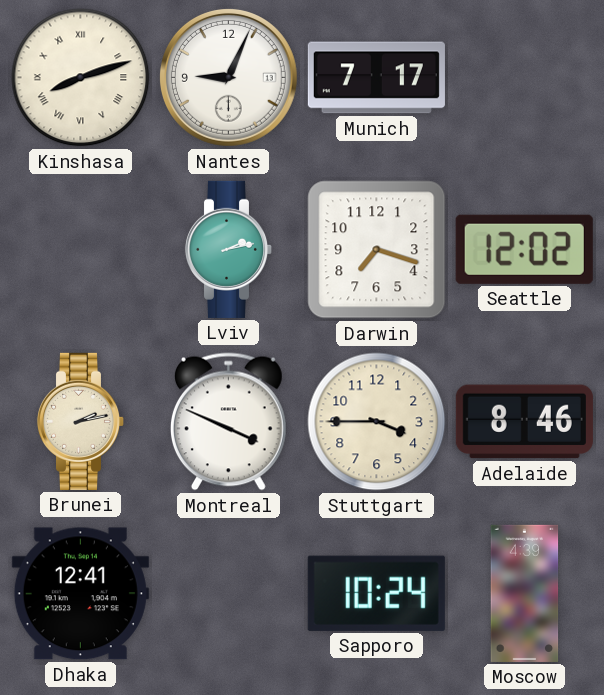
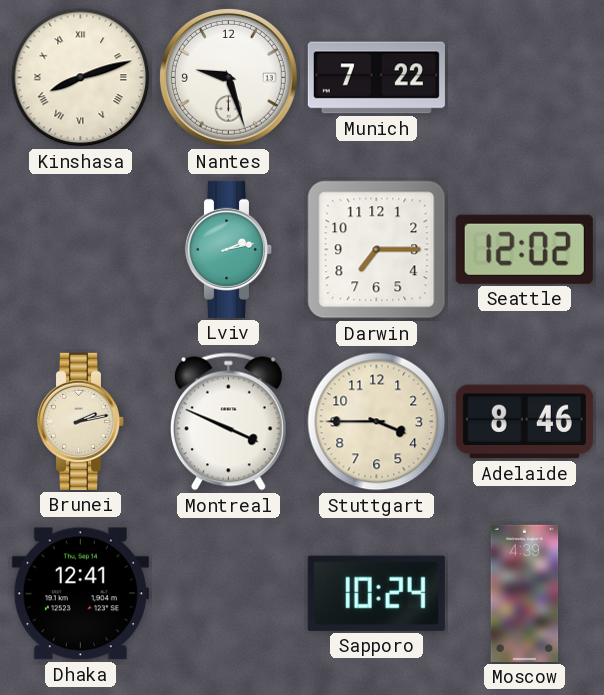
Nantes: 9:04 -> 9:27 (228, 77)
Munich: 7:17 -> 7:22 (376, 78)
Darwin: 7:18 -> 7:15 (377, 250)
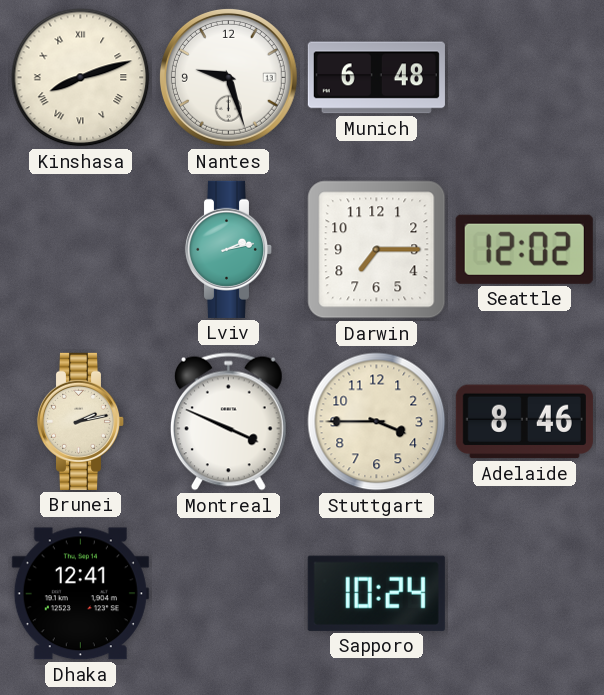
Munich: 7:22 -> 6:48 (376, 78)
Moscow: 4:39 -> none (525, 593)
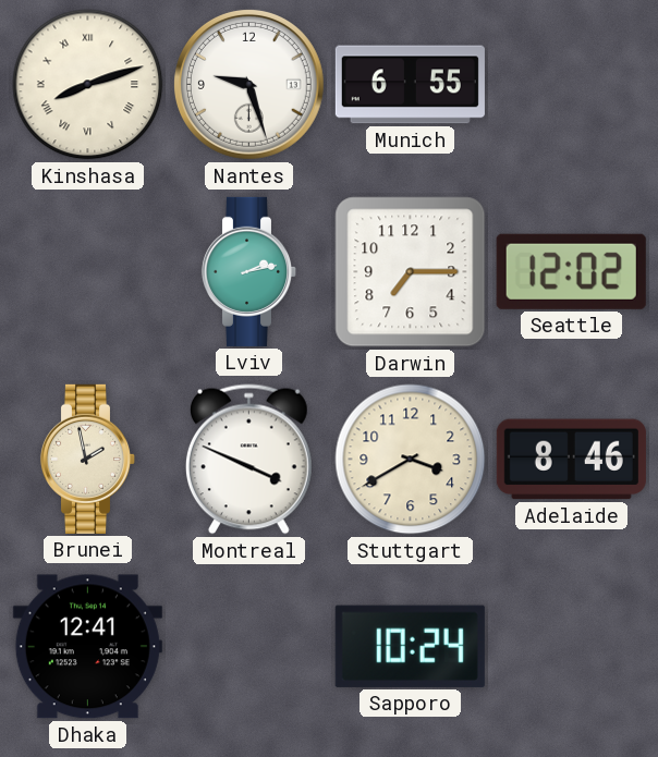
Munich: 6:48 -> 6:55 (410, 85)
Brunei: 2:13 -> 1:58 (88, 459)
Stuttgart: 3:45 -> 3:40 (411, 460)
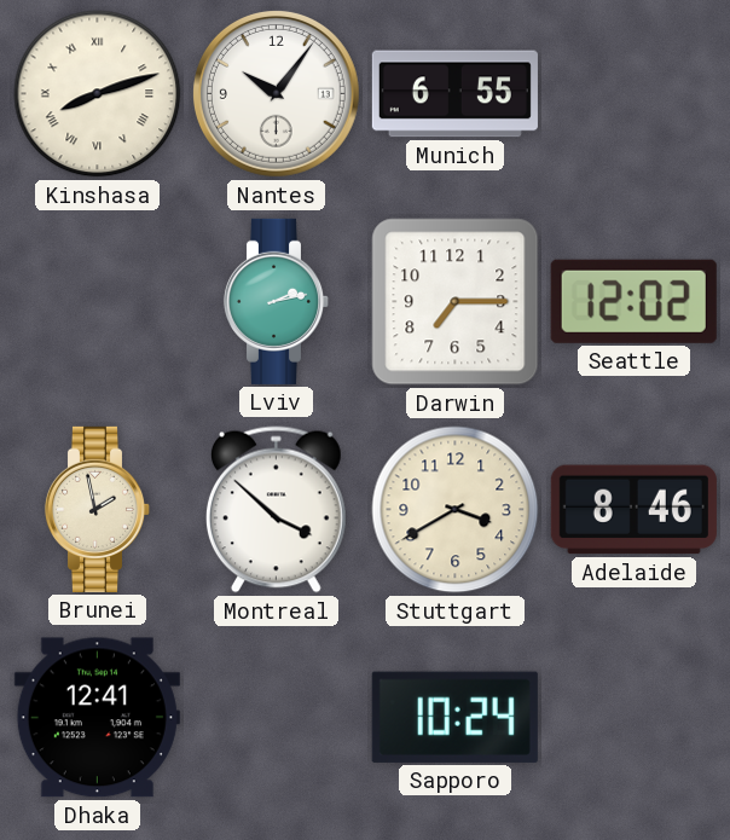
Nantes: 9:27 -> 10:06 (276, 93)
Montreal: 3:49 -> 3:52 (276, 510)
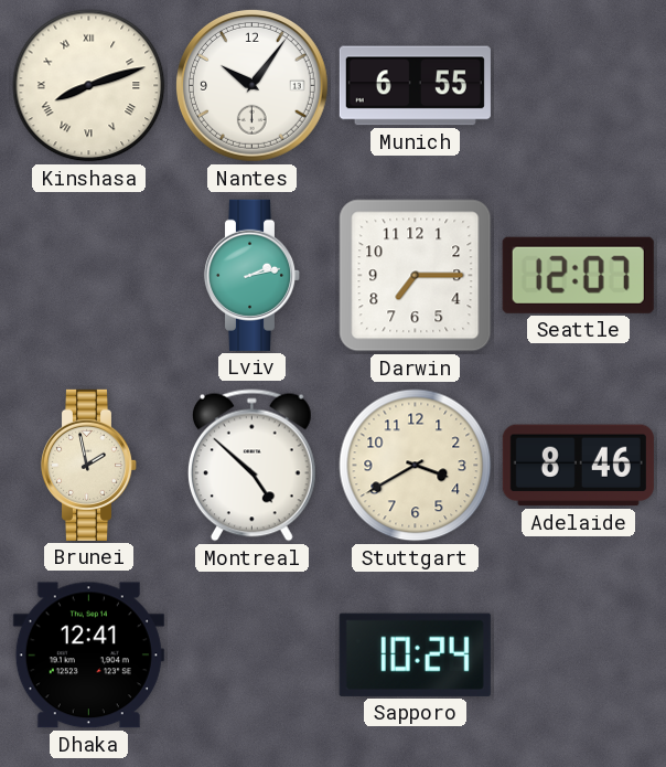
Seattle: 12:02 -> 12:07 (578, 275)
Montreal: 3:52 -> 4:52 (251, 466)
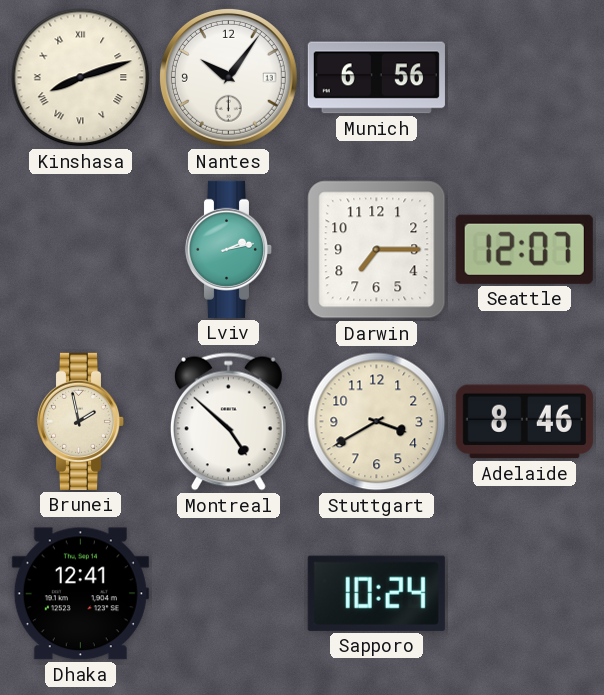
Munich: 6:55 -> 6:56 (376, 78)
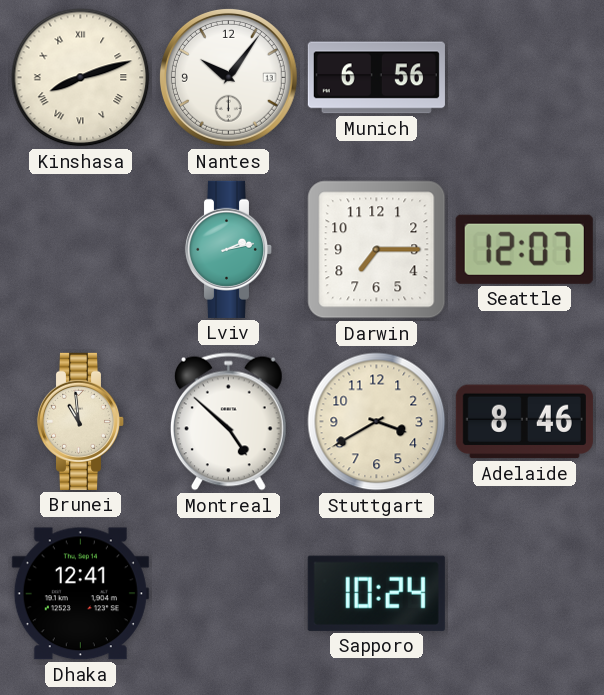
Brunei: 1:58 -> 10:59 (81, 421)
